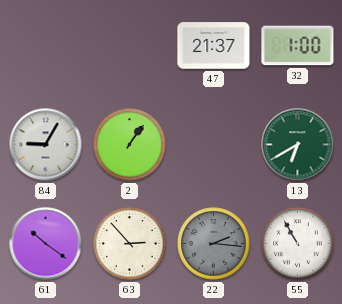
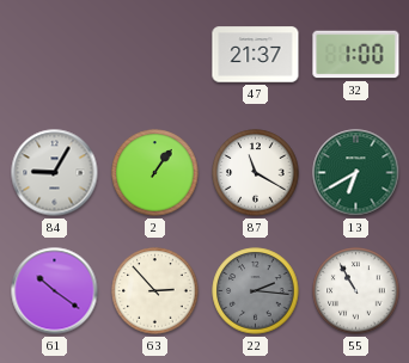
87: none -> 11:20 (256, 173)
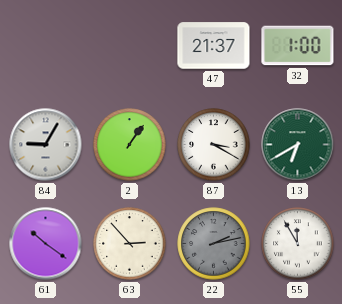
87: 11:20 -> 3:20 (214, 145)
22: 2:16 -> 2:13 (214, 244)
55: 10:55 -> 11:55 (298, 244)
